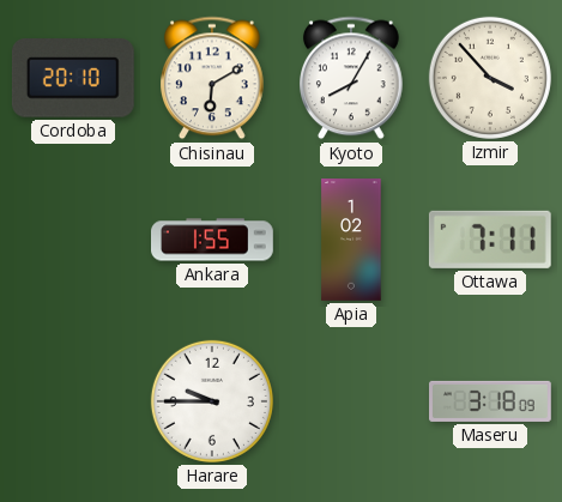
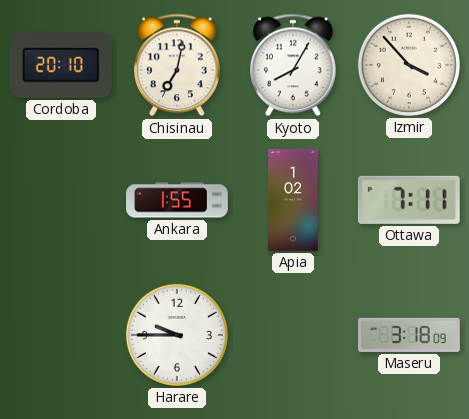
Chisinau: 6:10 -> 7:02 (178, 65)
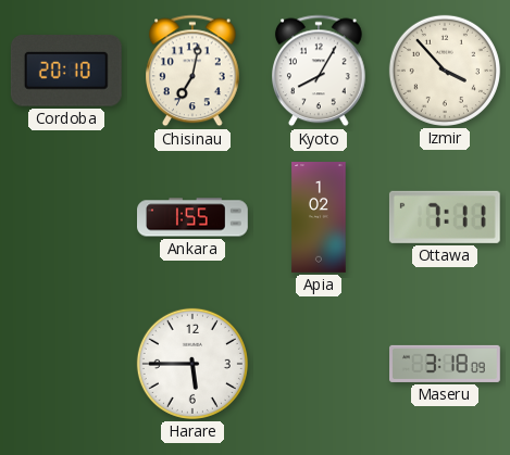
Harare: 9:45 -> 5:45 (192, 364)
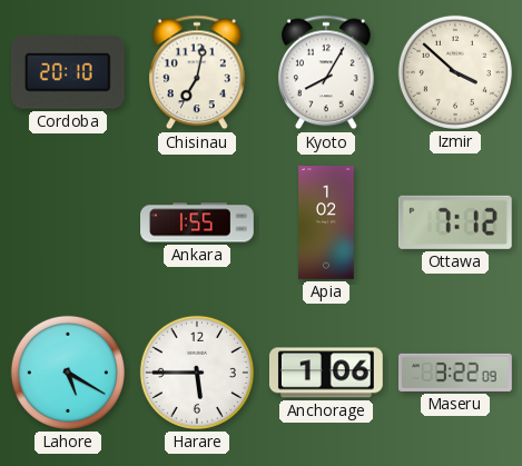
Izmir: 3:53 -> 3:52 (455, 72)
Ottawa: 7:11 -> 7:12 (455, 222)
Lahore: none -> 5:20 (68, 373)
Anchorage: none -> 1:06 (326, 373)
Maseru: 3:18 -> 3:22 (456, 373)
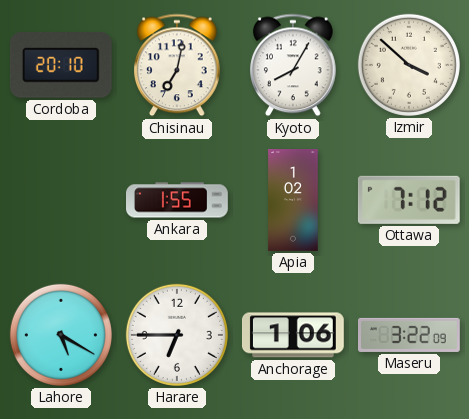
Harare: 5:45 -> 6:45 (177, 335)
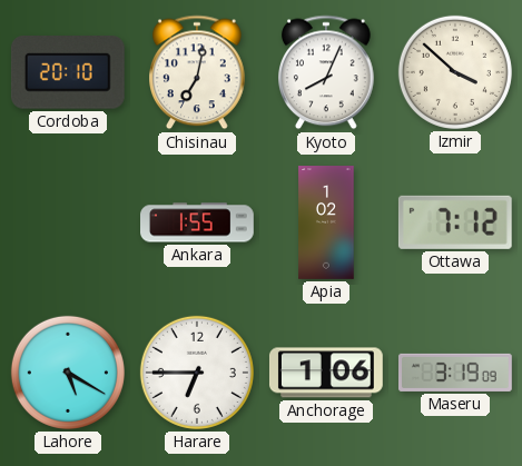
Kyoto: 8:05 -> 8:04 (327, 72)
Maseru: 3:22 -> 3:19 (456, 373)
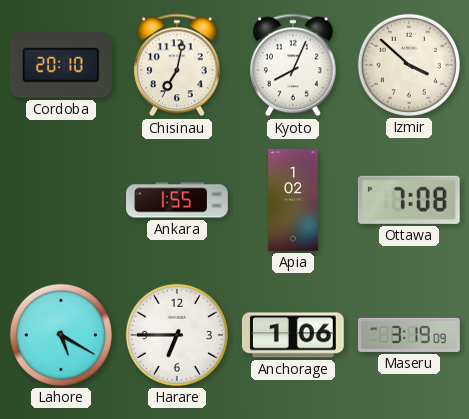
Ottawa: 7:12 -> 7:08 (409, 200)
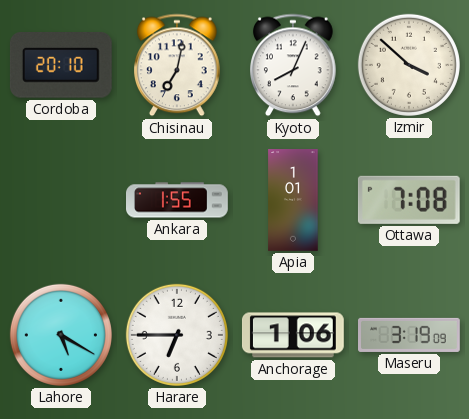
Apia: 1:02 -> 1:01 (293, 200)
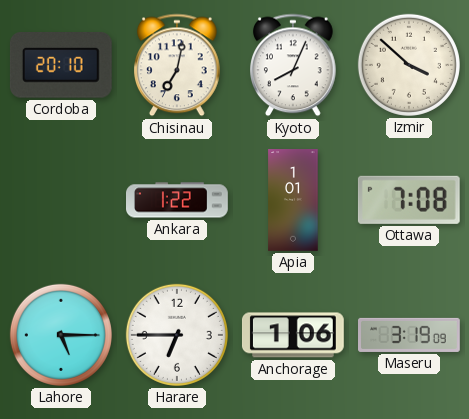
Ankara: 1:55 -> 1:22 (178, 200)
Lahore: 5:20 -> 5:15 (61, 335)
